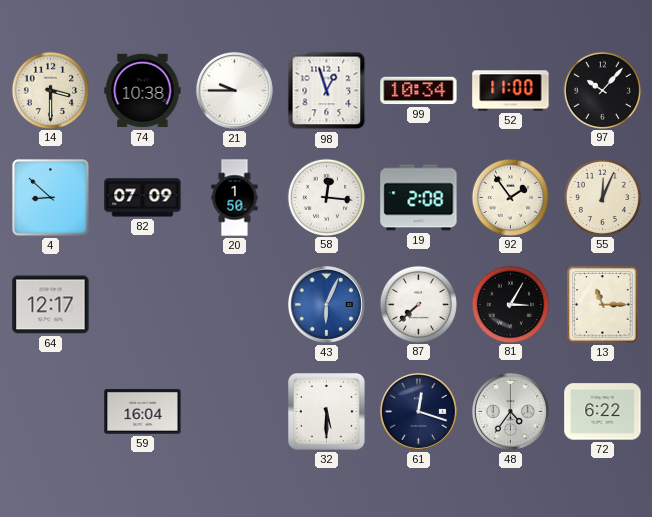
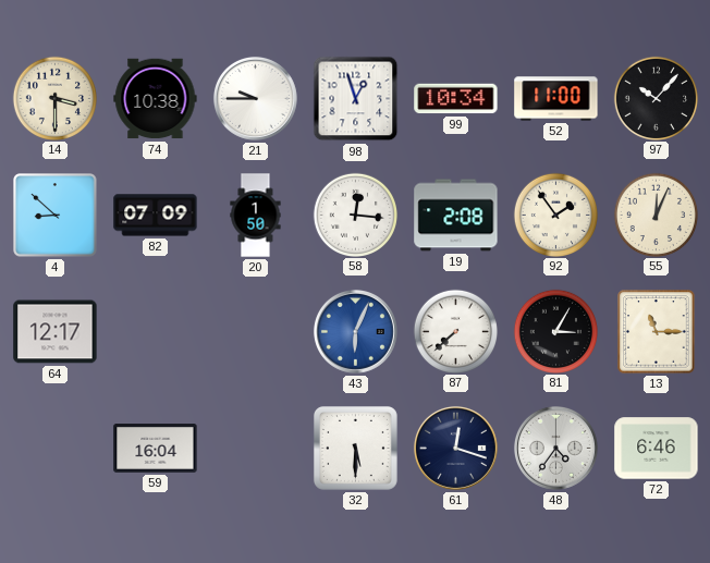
72: 6:22 -> 6:46 (657, 449)
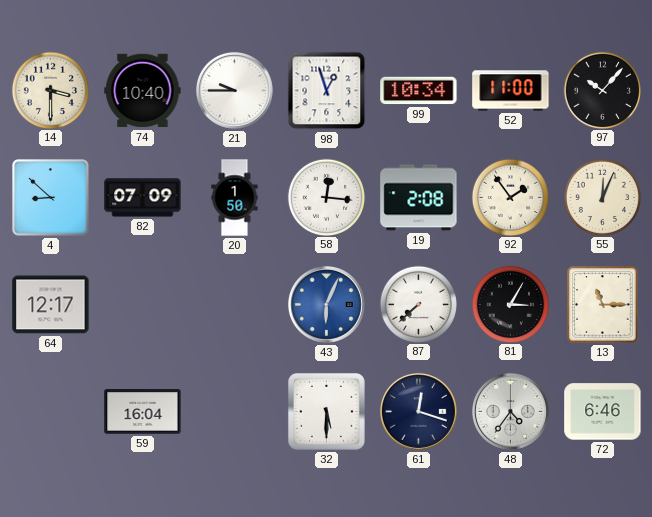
74: 10:38 -> 10:40 (143, 91)
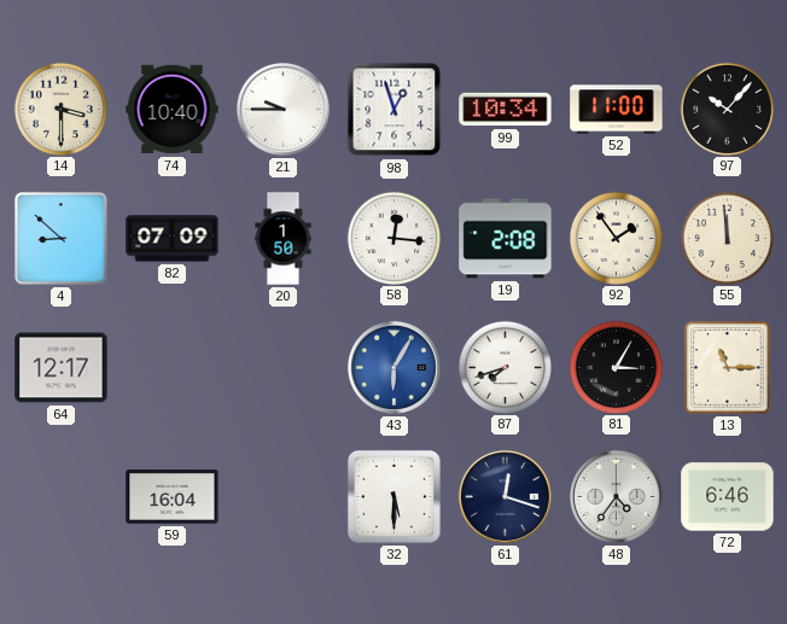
55: 12:04 -> 11:59 (727, 238)
43: 6:04 -> 6:05 (393, 367)
87: 7:38 -> 7:42 (505, 367)
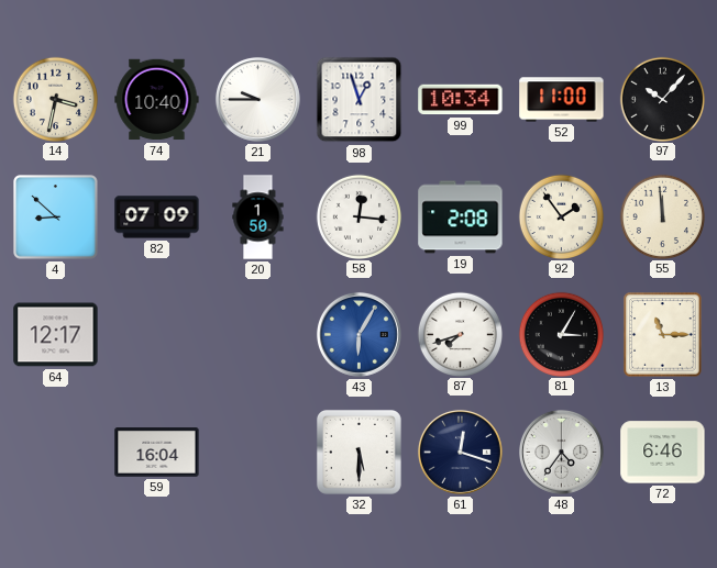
14: 3:30 -> 3:32 (55, 99)
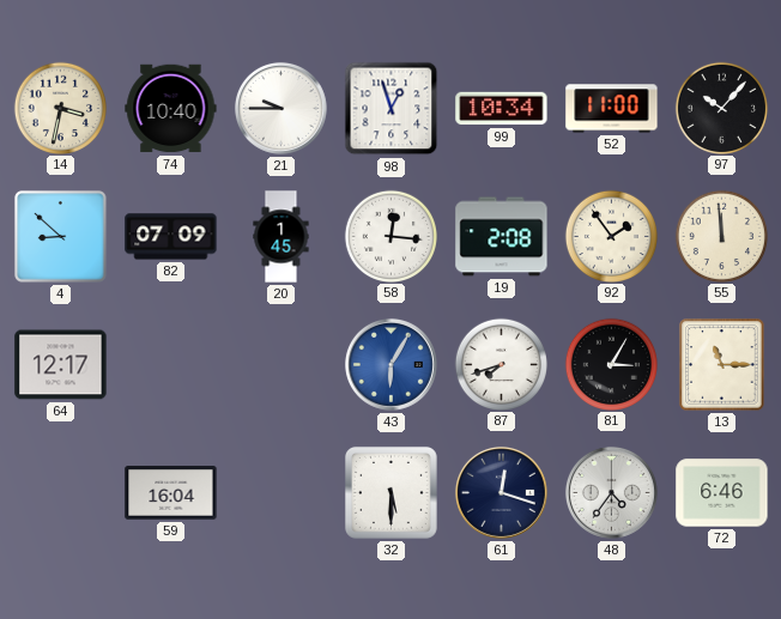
20: 1:50 -> 1:45 (281, 237)
